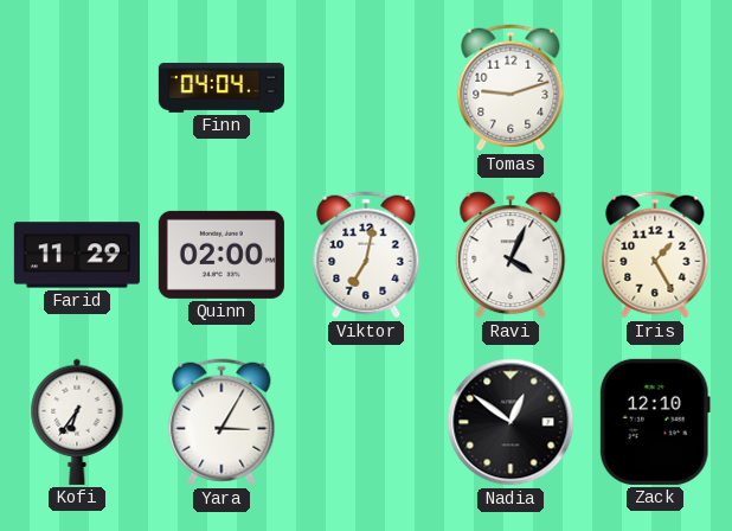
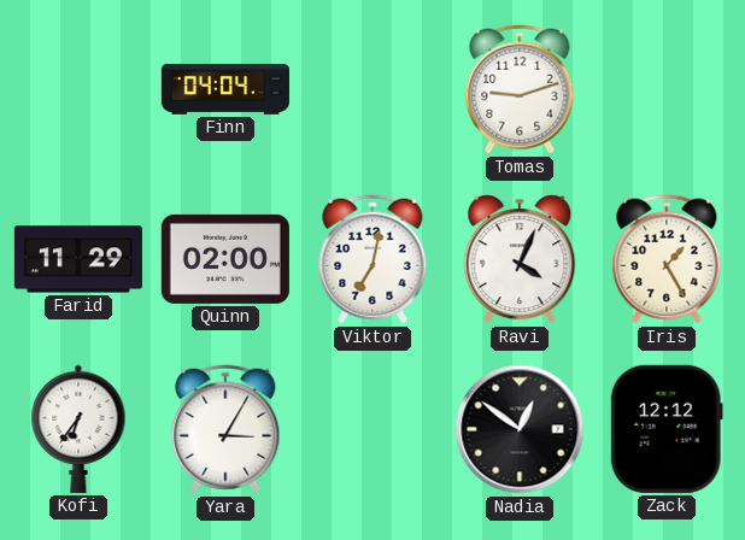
Zack: 12:10 -> 12:12 (667, 429)
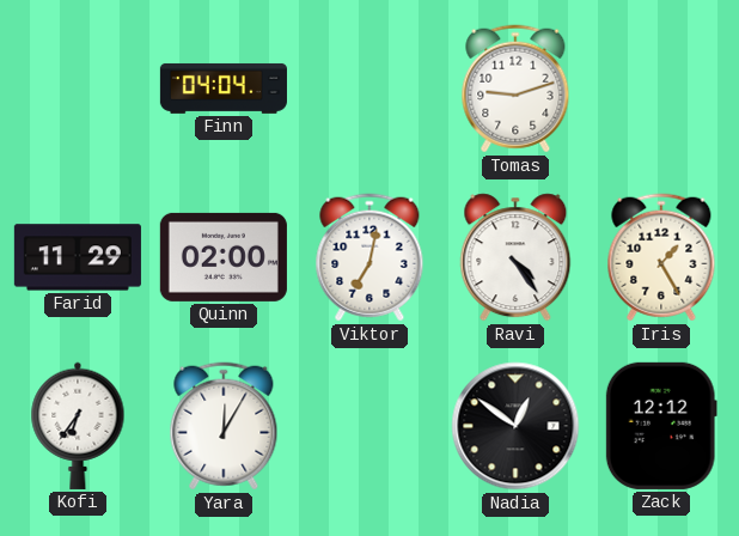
Ravi: 4:04 -> 4:24 (515, 257)
Yara: 3:05 -> 12:05 (224, 426)
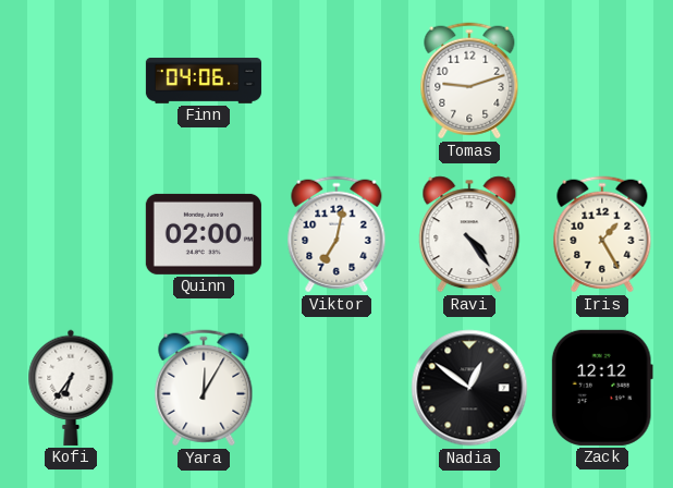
Finn: 04:04 -> 04:06 (204, 81)
Farid: 11:29 -> none (78, 257)
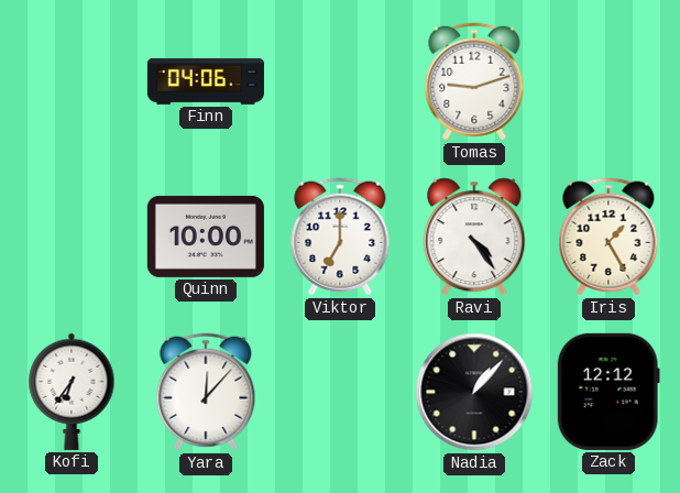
Quinn: 02:00 -> 10:00 (206, 237)
Viktor: 7:02 -> 7:00 (340, 237)
Yara: 12:05 -> 12:07 (206, 392)
Nadia: 12:51 -> 1:07 (474, 392)
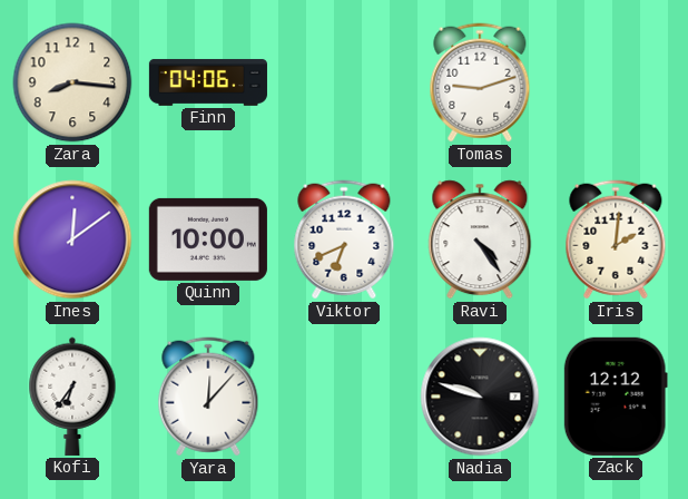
Zara: none -> 8:16 (72, 82)
Ines: none -> 12:09 (72, 239)
Viktor: 7:00 -> 6:41 (344, 239)
Iris: 1:25 -> 2:01 (616, 239)
Nadia: 1:07 -> 9:48 (480, 397)
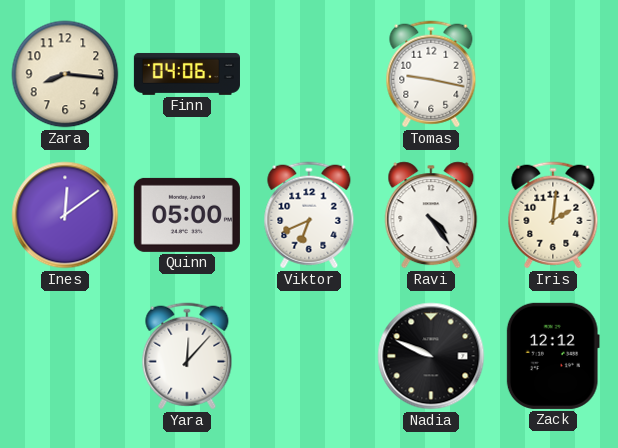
Tomas: 9:12 -> 9:17 (431, 74)
Quinn: 10:00 -> 05:00 (187, 215)
Kofi: 6:36 -> none (72, 397)
Nadia: 9:48 -> 9:49 (431, 356)
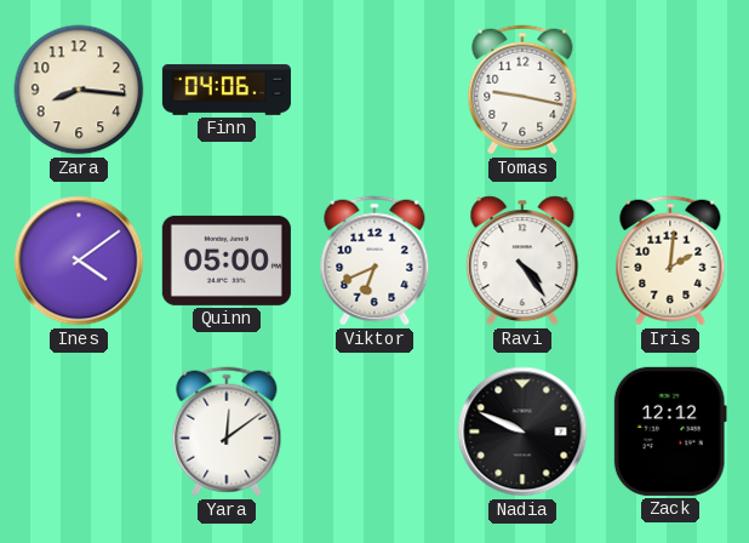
Ines: 12:09 -> 4:09 (79, 261)
Yara: 12:07 -> 12:09 (227, 431)
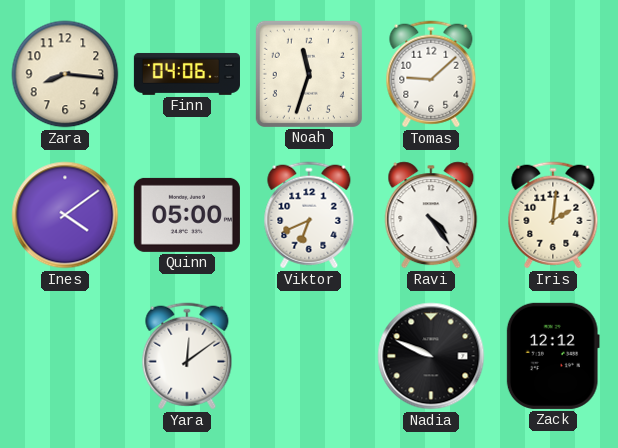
Noah: none -> 11:33 (309, 74)
Tomas: 9:17 -> 9:08 (431, 74)
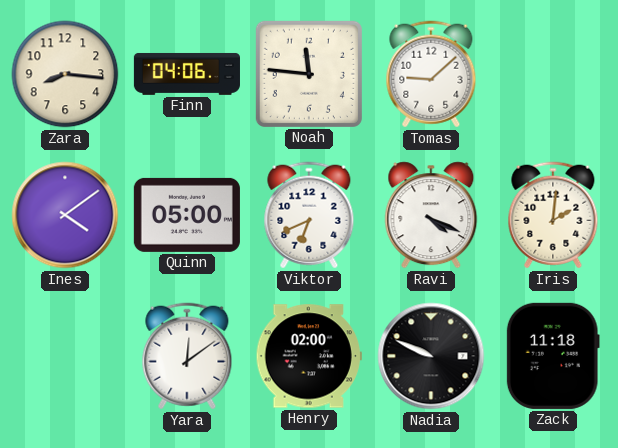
Noah: 11:33 -> 11:46 (309, 74)
Ravi: 4:24 -> 4:19 (431, 215)
Henry: none -> 02:00 (309, 356)
Zack: 12:12 -> 11:18 (553, 356)
